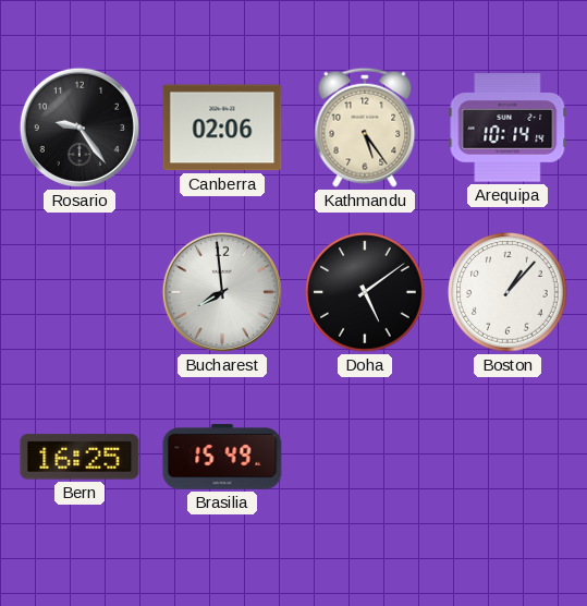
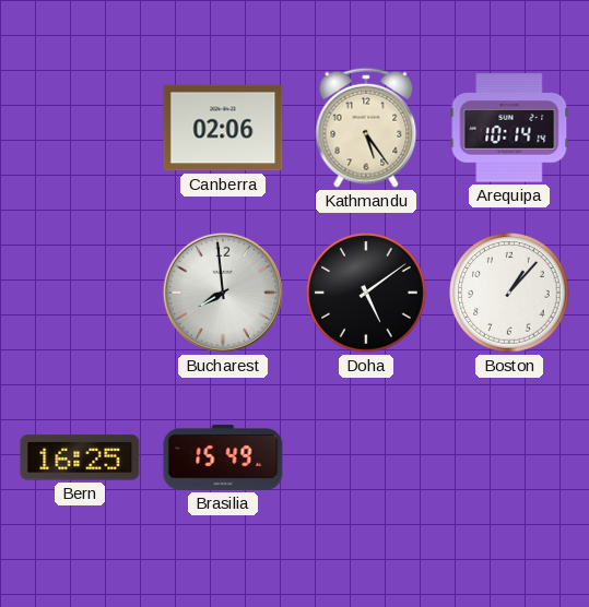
Rosario: 9:24 -> none (80, 128)
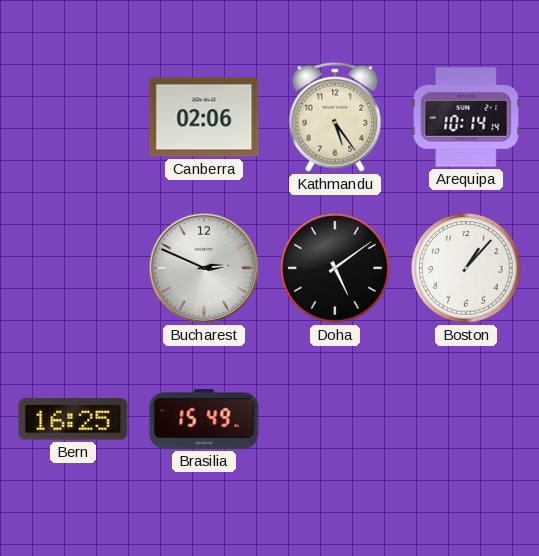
Bucharest: 7:59 -> 2:49 (204, 268)
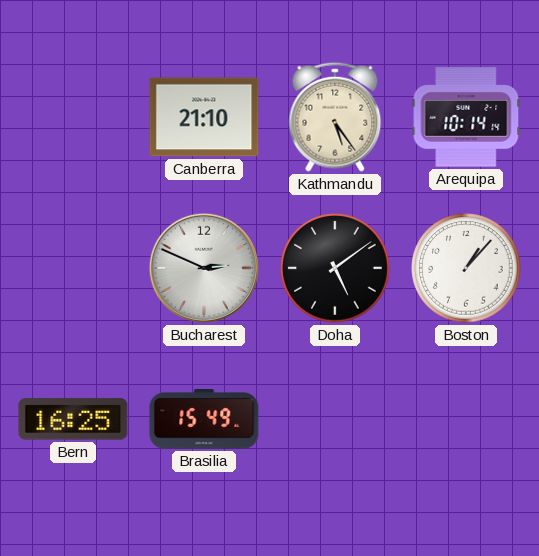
Canberra: 02:06 -> 21:10 (204, 117)
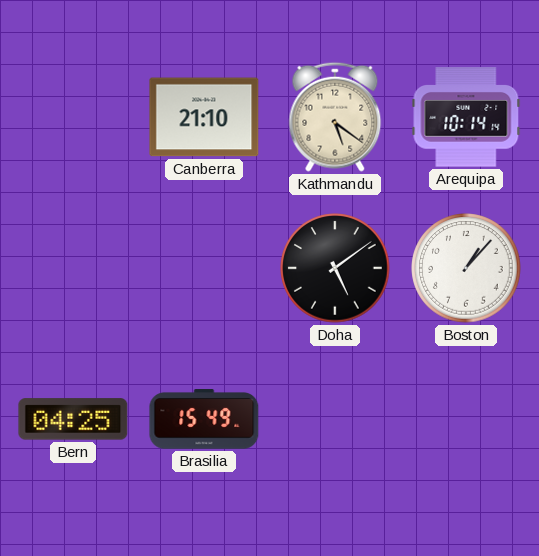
Kathmandu: 5:24 -> 5:21 (335, 117)
Bucharest: 2:49 -> none (204, 268)
Bern: 16:25 -> 04:25 (73, 419)
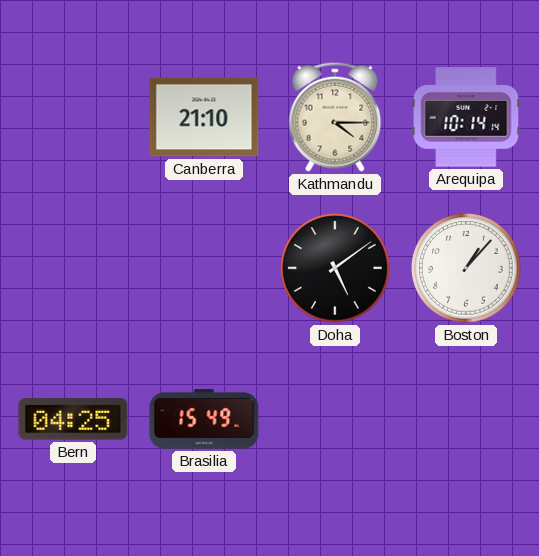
Kathmandu: 5:21 -> 4:15 (335, 117)
